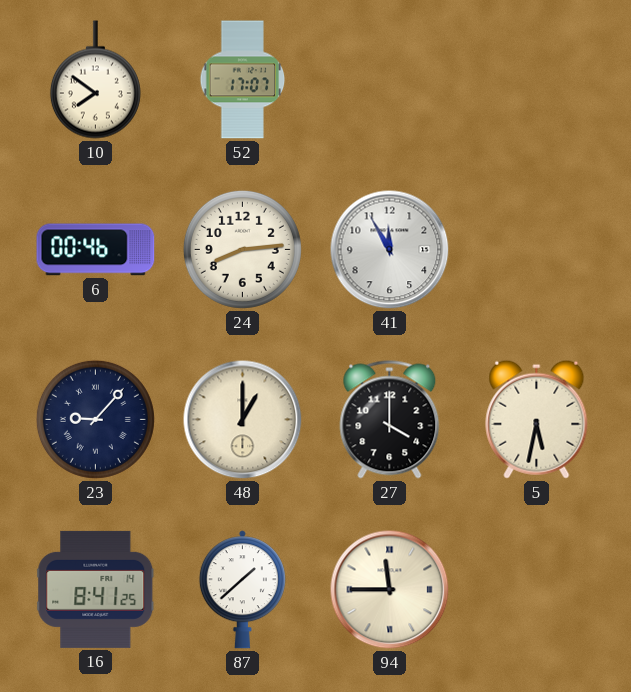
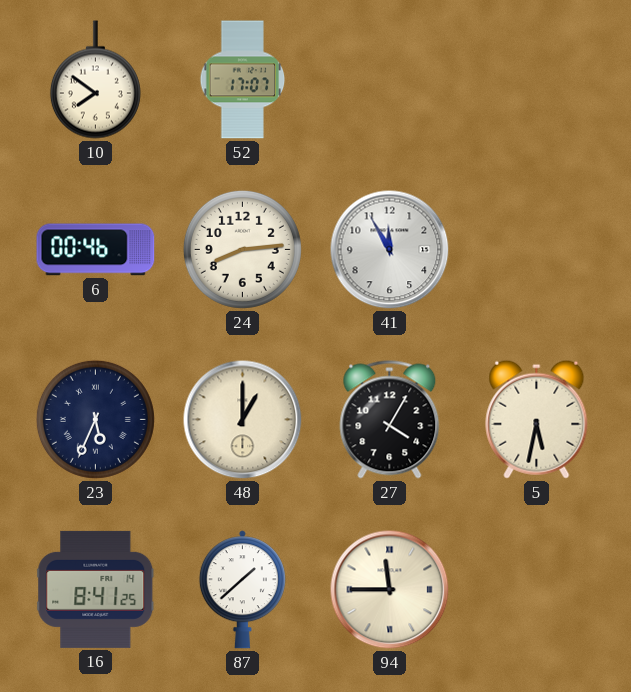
23: 9:07 -> 5:34 (95, 419)
27: 4:00 -> 4:05 (390, 420)
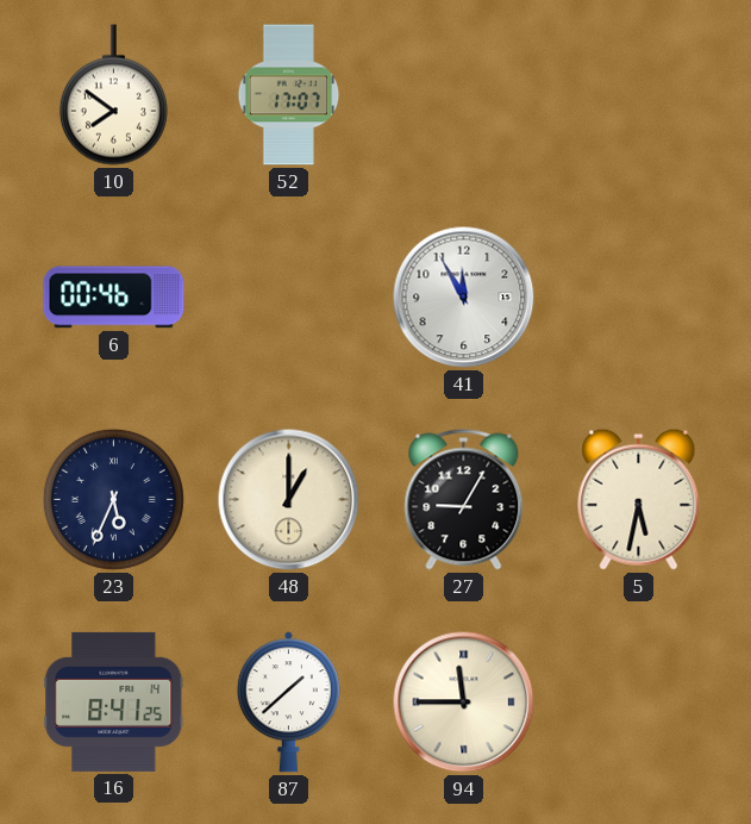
24: 8:14 -> none (242, 249)
27: 4:05 -> 9:05 (464, 500)
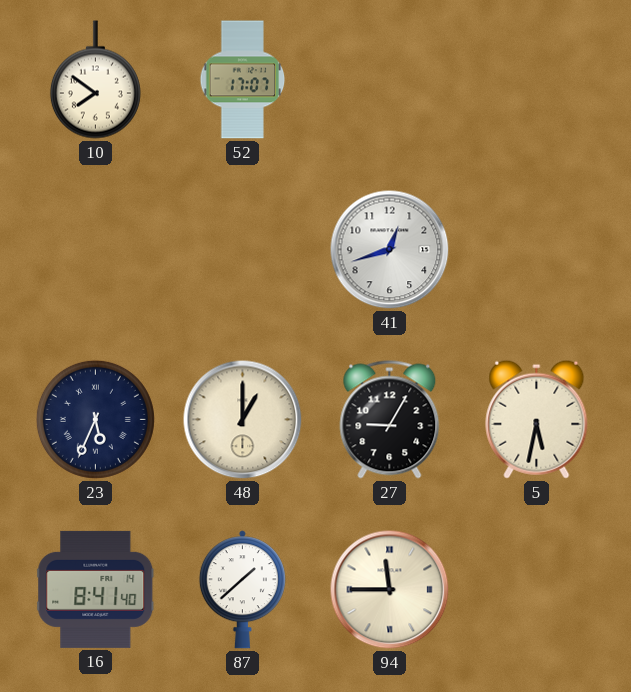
6: 00:46 -> none (114, 298)
41: 11:55 -> 12:42 (390, 250)
16: 8:41:25 -> 8:41:40 (96, 589)
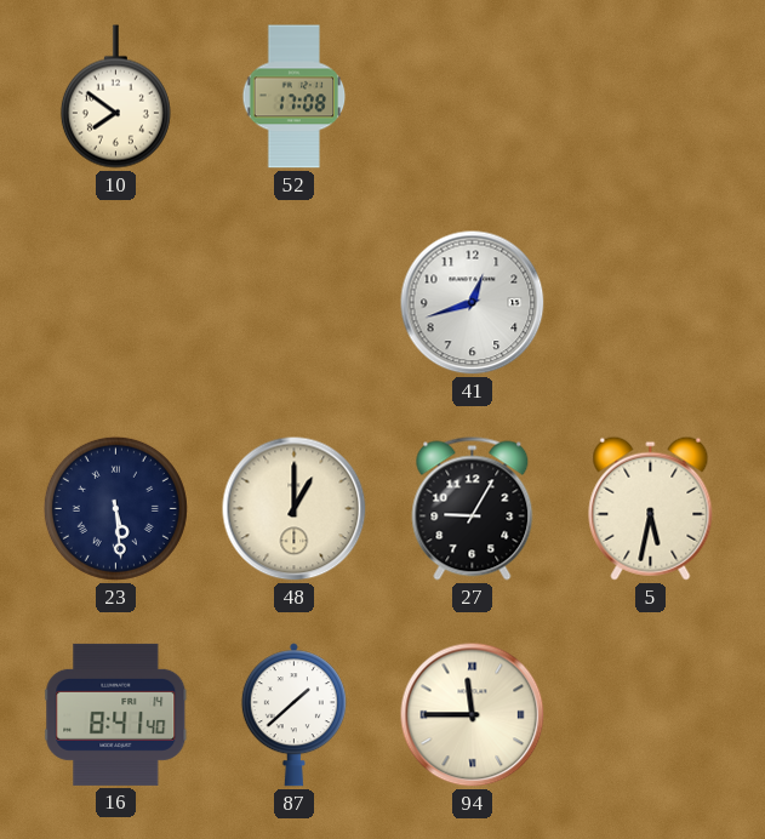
52: 17:07 -> 17:08 (295, 97)
23: 5:34 -> 5:29 (115, 508)
